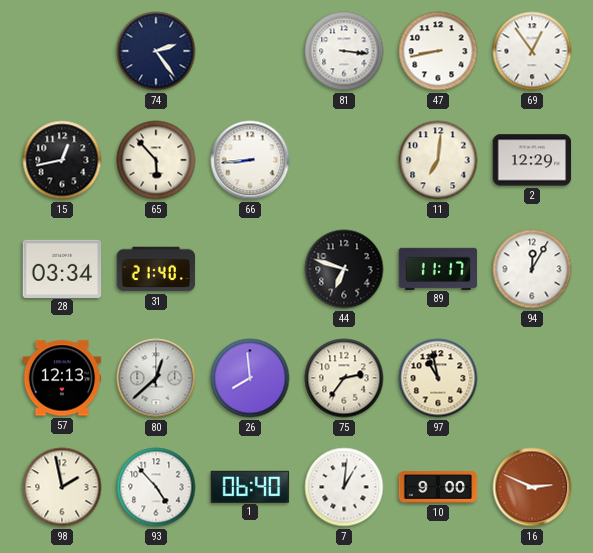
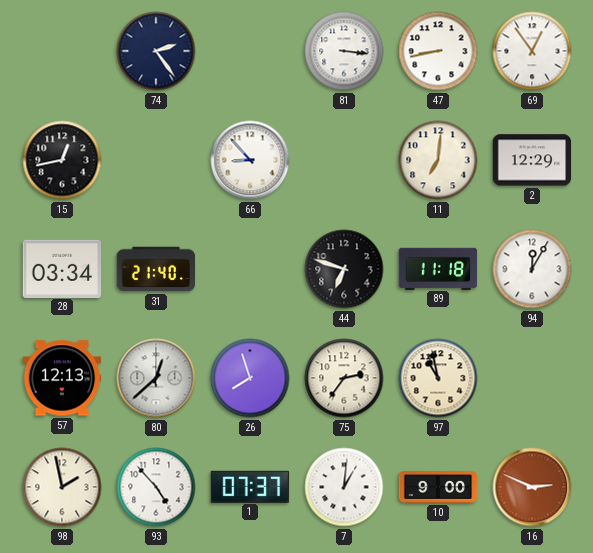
65: 5:53 -> none (156, 160)
66: 8:44 -> 8:53 (250, 160)
89: 11:17 -> 11:18 (438, 268)
26: 7:59 -> 7:57 (250, 378)
1: 06:40 -> 07:37 (250, 486)
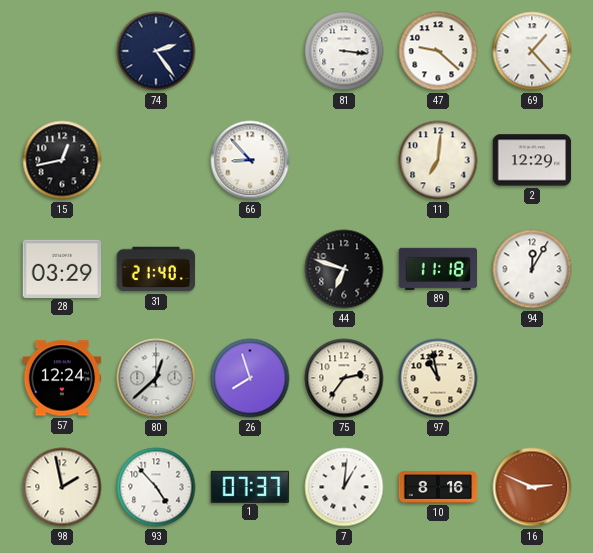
47: 8:43 -> 9:22 (438, 51)
69: 12:54 -> 1:23 (532, 51)
28: 03:34 -> 03:29 (62, 268)
57: 12:13 -> 12:24 (62, 378)
10: 9:00 -> 8:16 (438, 487)
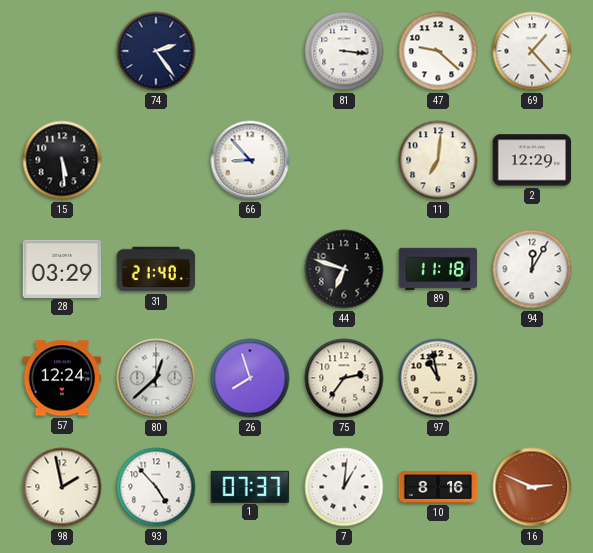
15: 12:43 -> 5:29 (62, 160)
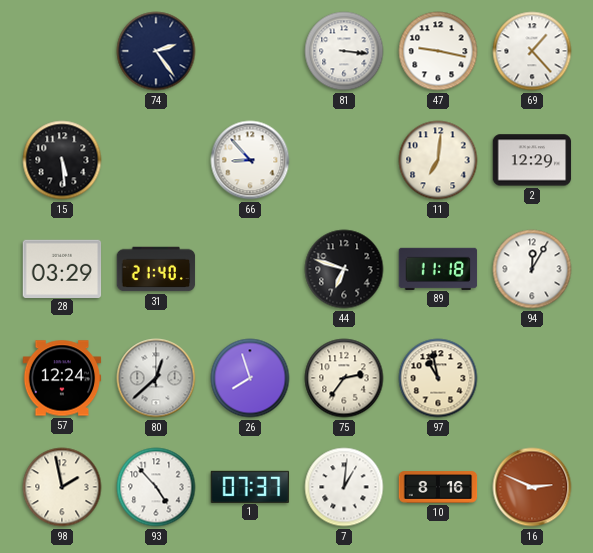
47: 9:22 -> 9:17 (438, 51)
